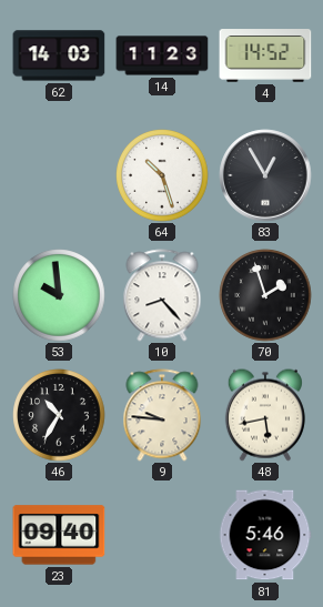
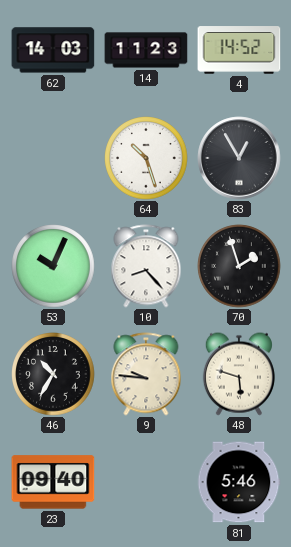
53: 9:59 -> 10:04 (53, 266)
48: 5:43 -> 5:48 (239, 374)
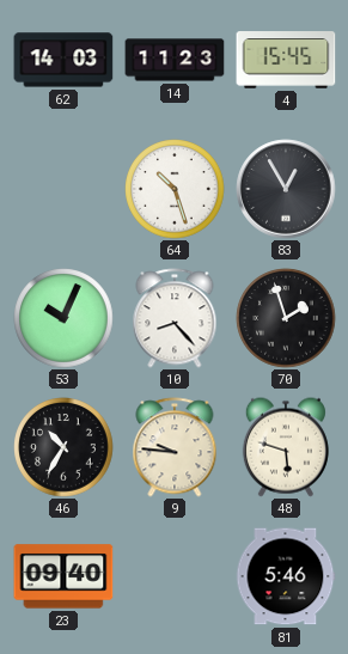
4: 14:52 -> 15:45 (286, 60)
